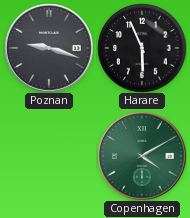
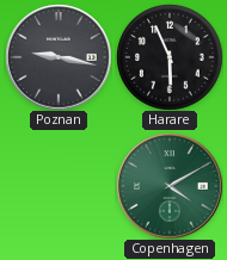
Poznan: 9:18 -> 9:17 (59, 57)
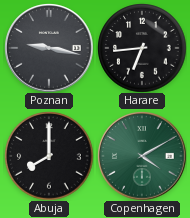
Harare: 5:56 -> 6:44 (142, 48)
Abuja: none -> 8:00 (49, 156)
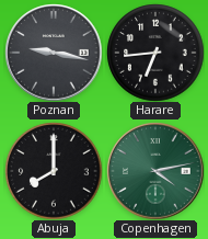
Copenhagen: 4:10 -> 4:13 (155, 171)
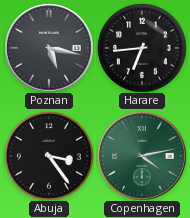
Poznan: 9:17 -> 5:17 (49, 48)
Abuja: 8:00 -> 3:24 (49, 156)
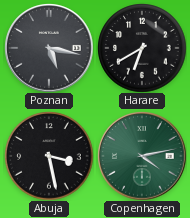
Harare: 6:44 -> 6:40 (142, 48)
Abuja: 3:24 -> 3:28 (49, 156)
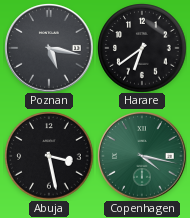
Harare: 6:40 -> 6:39 (142, 48)
Copenhagen: 4:13 -> 4:17 (142, 156)
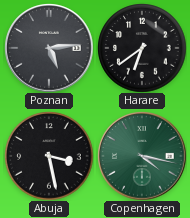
Poznan: 5:17 -> 5:14 (49, 48)
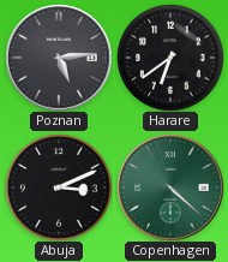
Abuja: 3:28 -> 3:11 (59, 187)
Copenhagen: 4:17 -> 4:22 (170, 187)
